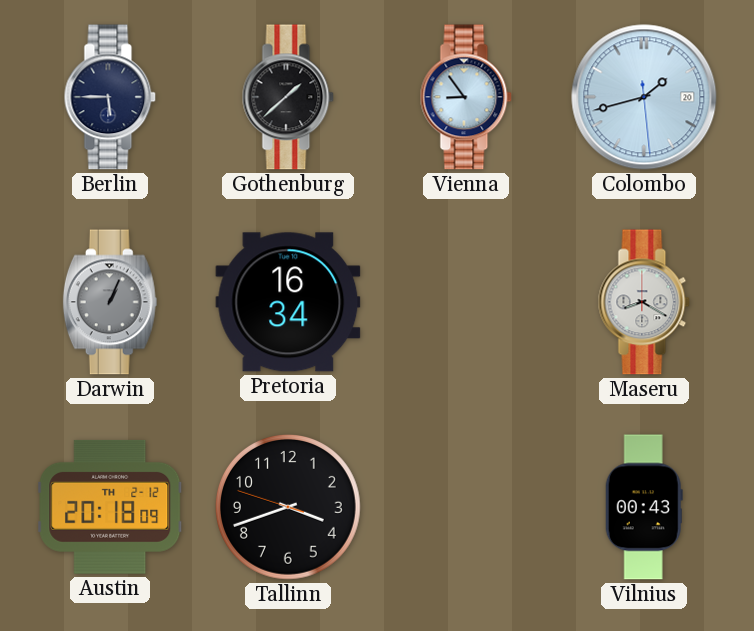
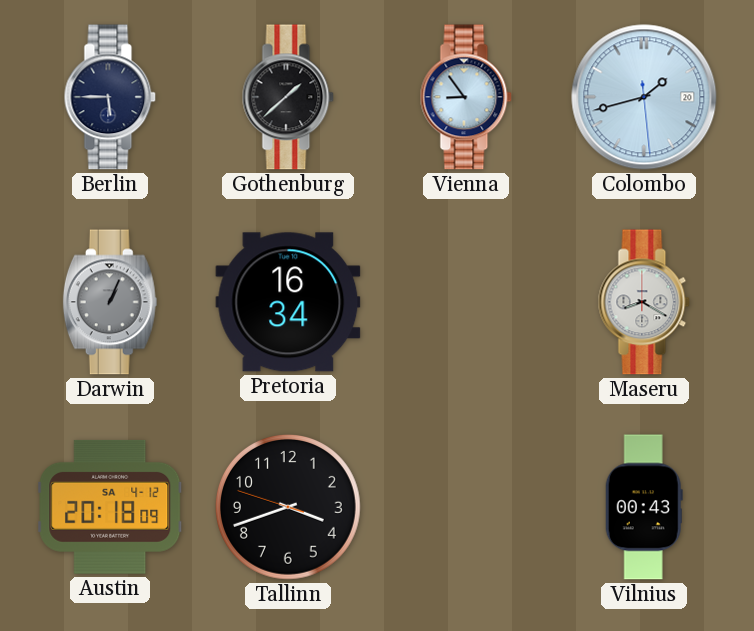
Austin date: TH 2-12 -> SA 4-12 (110, 507)
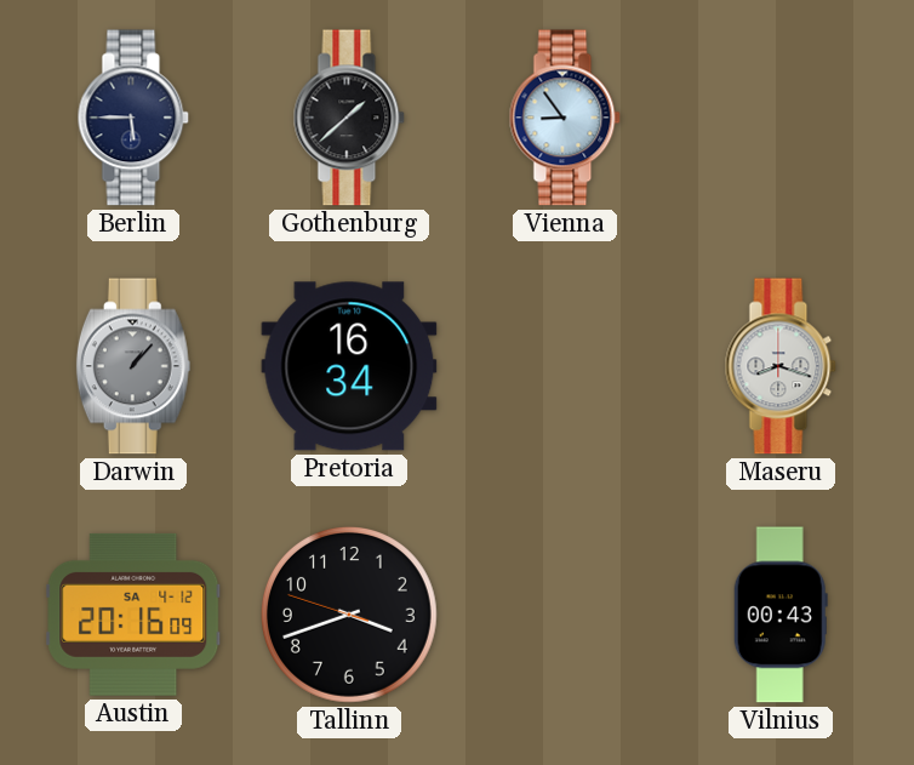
Colombo: 1:42 -> none (644, 97)
Darwin: 1:04 -> 1:07 (133, 366)
Maseru: 8:20 -> 8:18 (781, 366)
Austin: 20:18 -> 20:16 (133, 615)
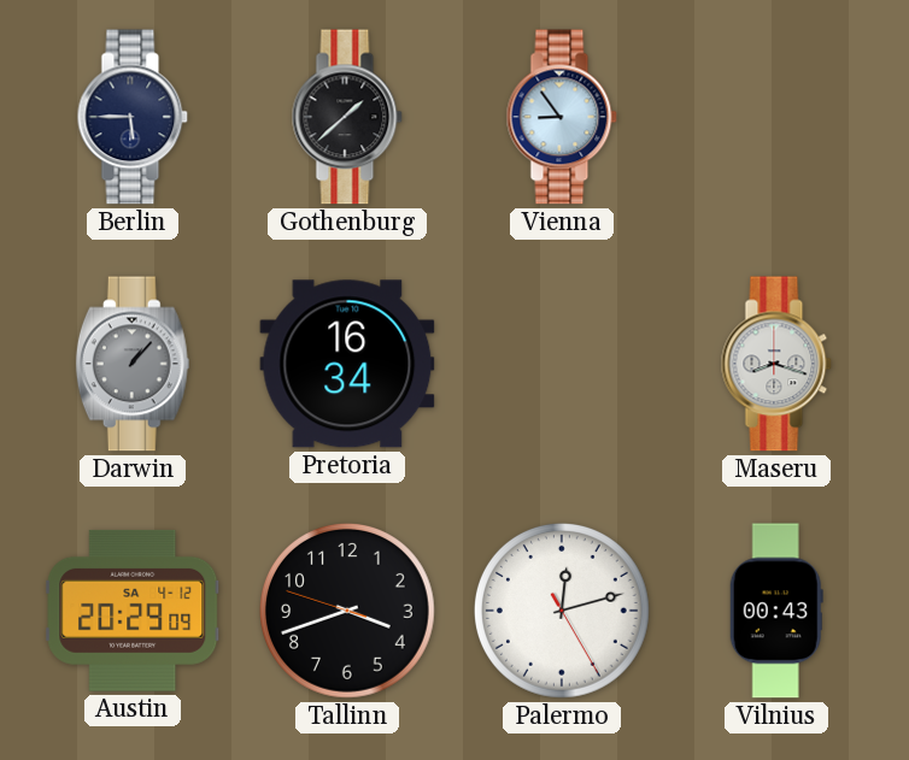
Austin: 20:16 -> 20:29 (133, 611)
Palermo: none -> 12:12 (562, 611)
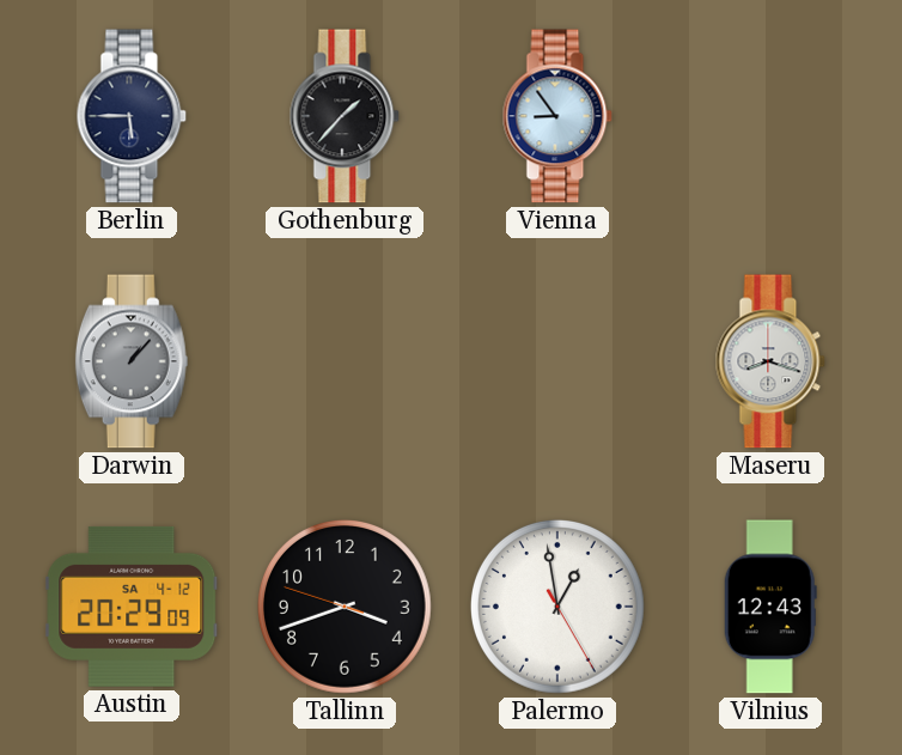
Gothenburg: 1:38 -> 1:37 (345, 116)
Pretoria: 16:34 -> none (347, 364)
Palermo: 12:12 -> 12:58 (557, 607)
Vilnius: 00:43 -> 12:43 (770, 607)
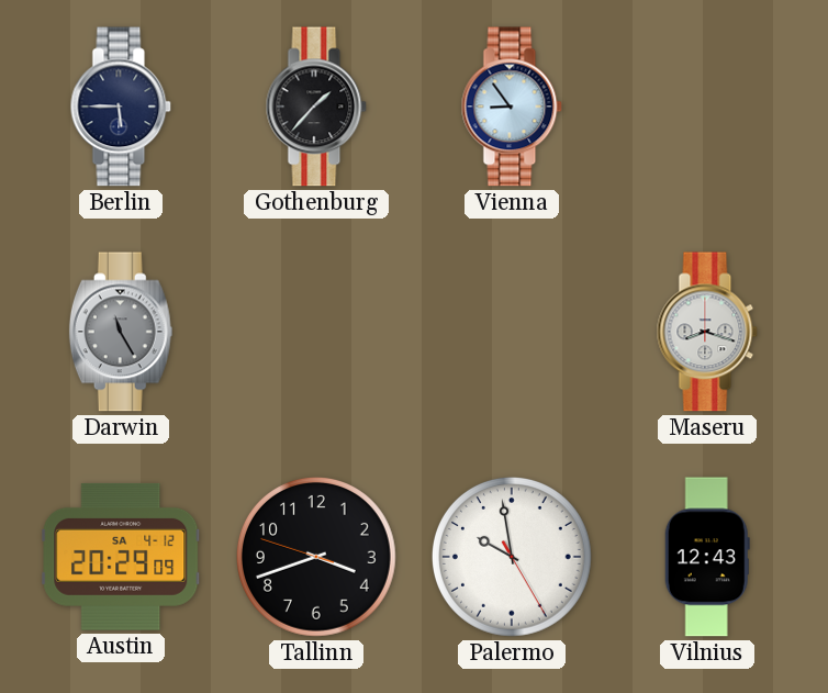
Darwin: 1:07 -> 11:25 (121, 332)
Palermo: 12:58 -> 9:58 (512, 557)
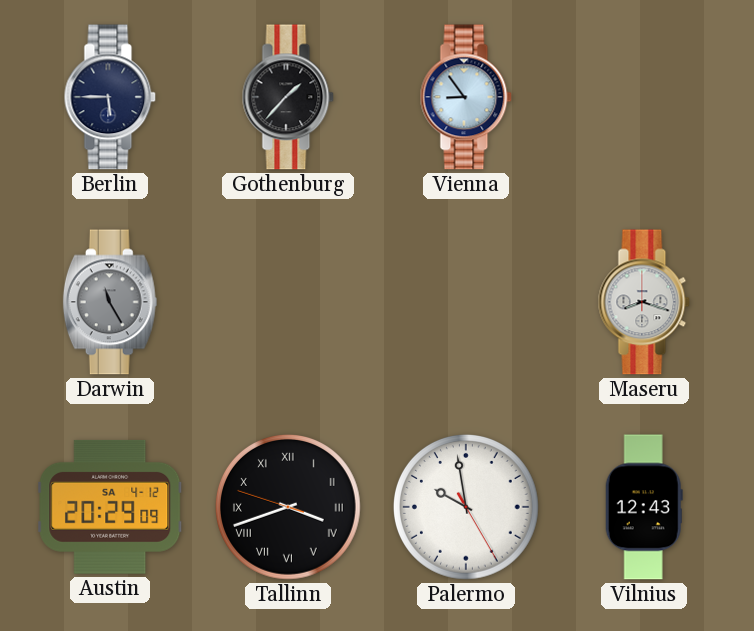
Tallinn numerals: Arabic -> Roman (288, 507)
